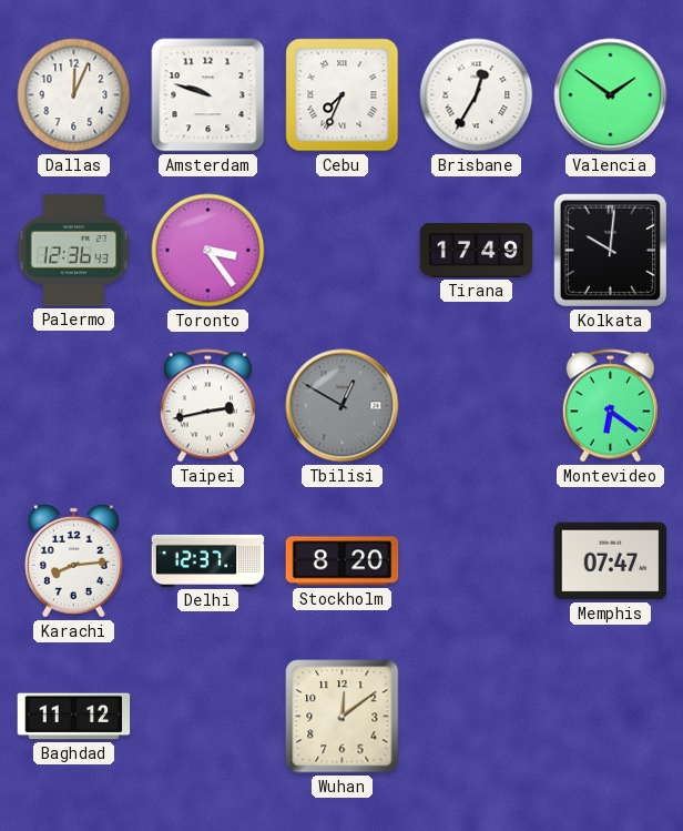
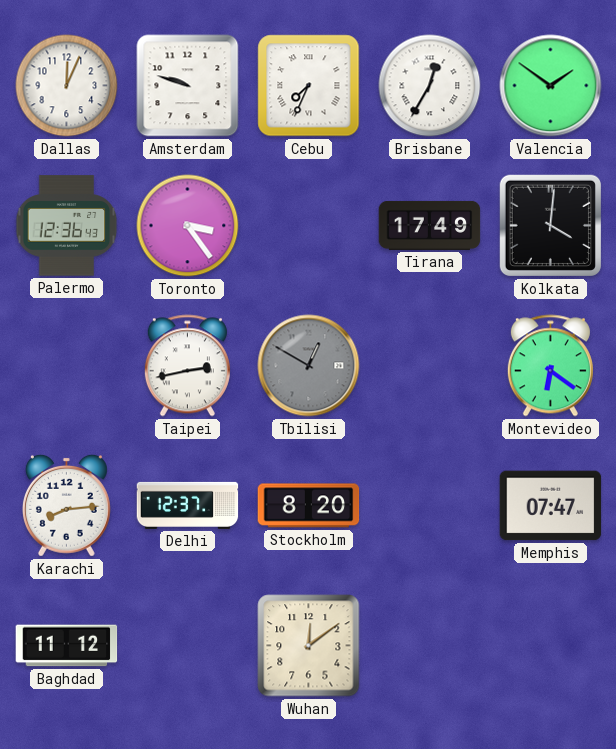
Kolkata: 10:01 -> 4:01 (550, 225)
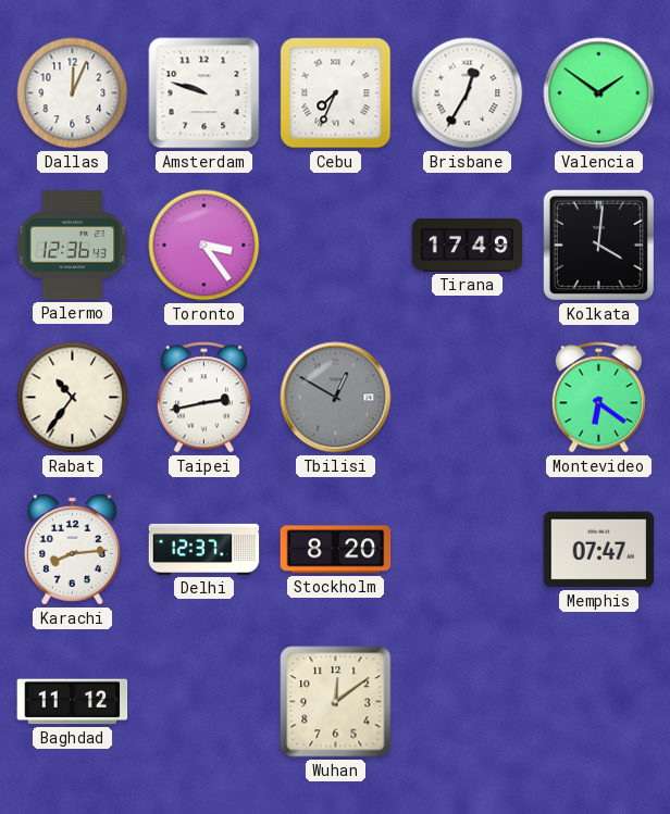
Rabat: none -> 10:36 (73, 398)
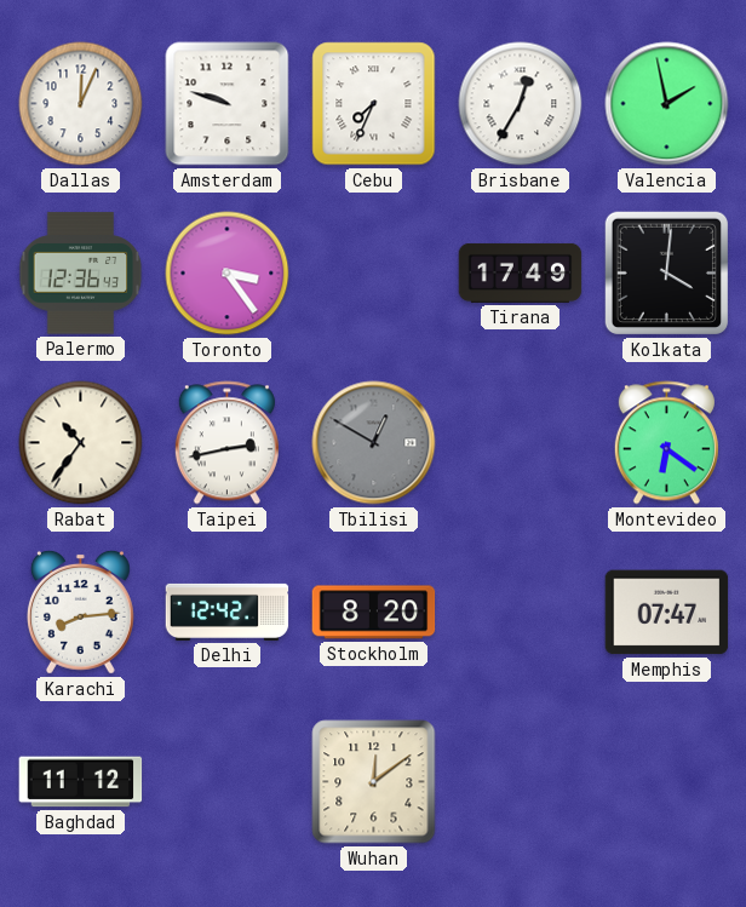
Valencia: 1:51 -> 1:58 (667, 104)
Delhi: 12:37 -> 12:42 (228, 612)
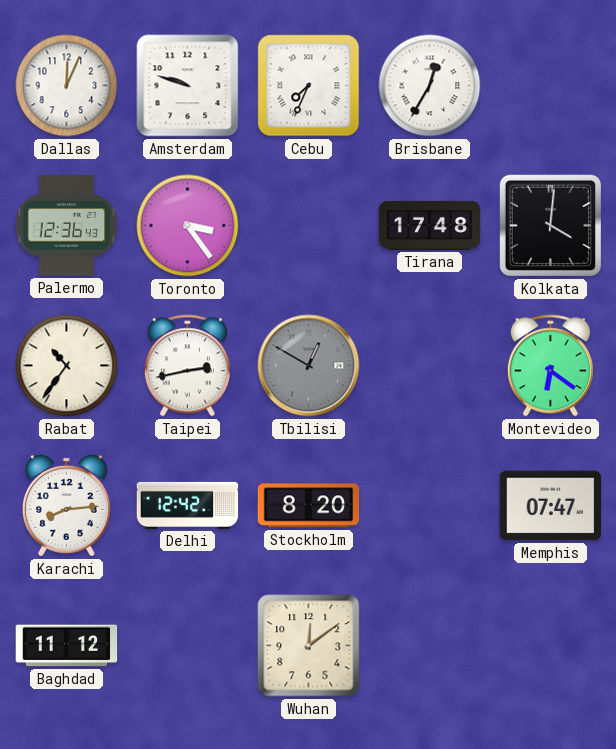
Valencia: 1:58 -> none (667, 104)
Tirana: 17:49 -> 17:48 (430, 225)
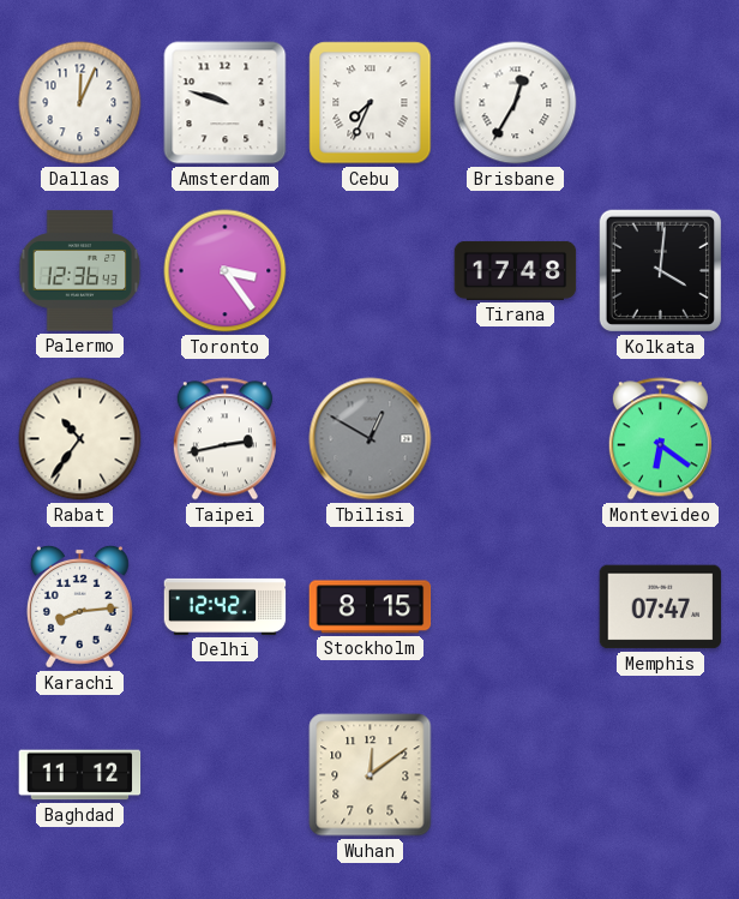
Stockholm: 8:20 -> 8:15 (371, 607)
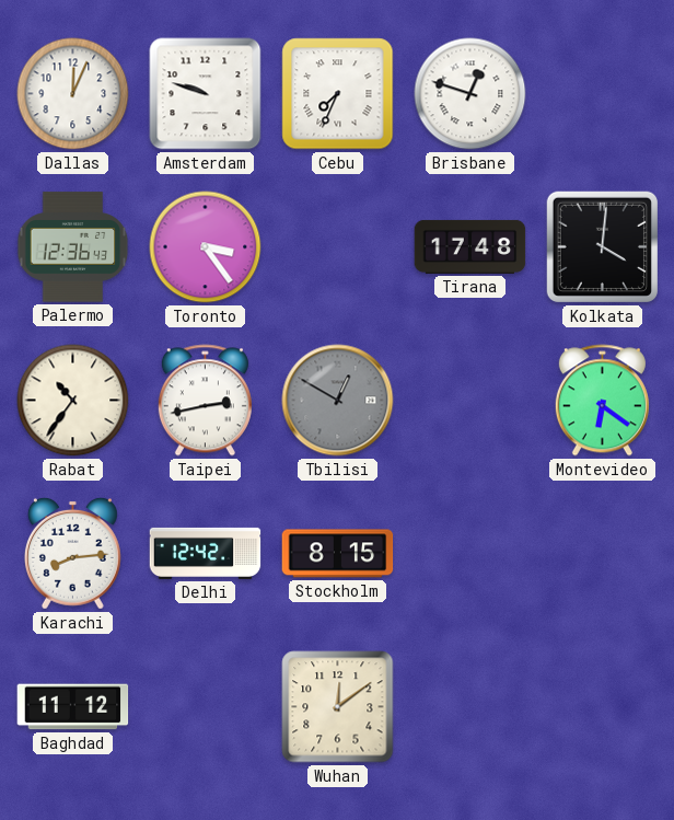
Brisbane: 12:35 -> 12:48 (470, 94)
Memphis: 07:47 -> none (661, 607)
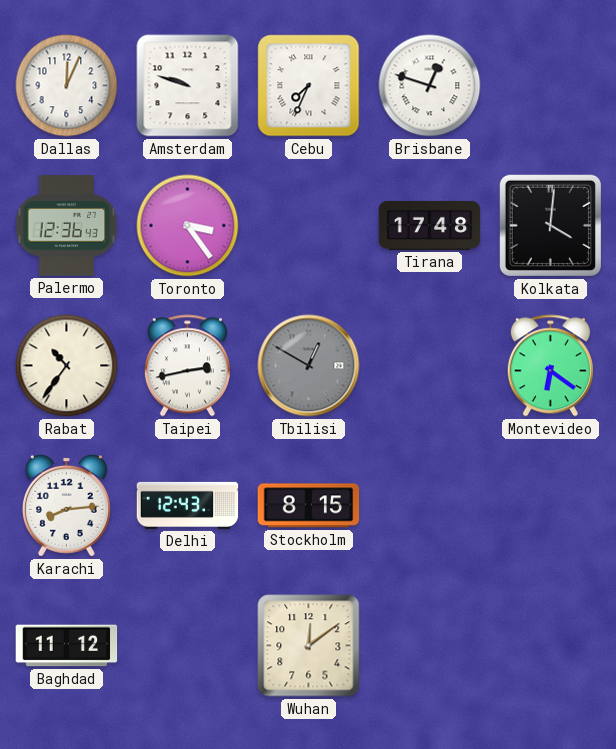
Delhi: 12:42 -> 12:43 (188, 505)
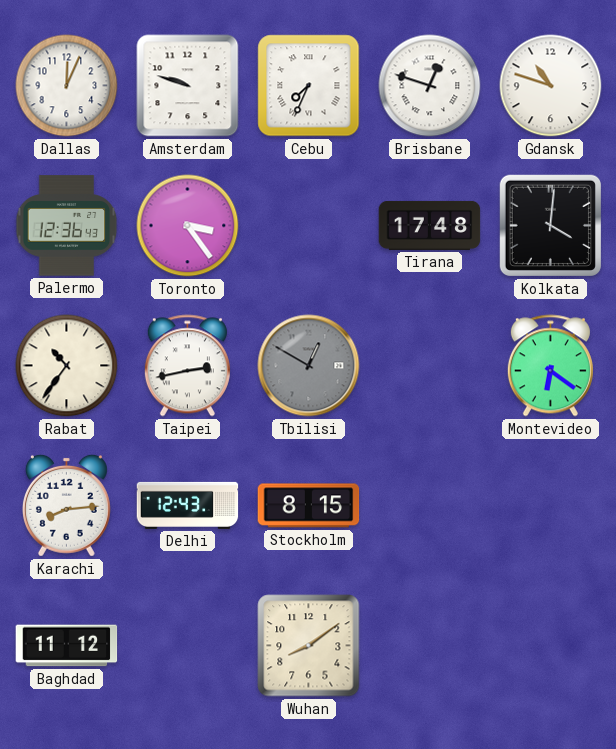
Gdansk: none -> 10:48 (551, 86)
Wuhan: 12:09 -> 8:09 (309, 646)
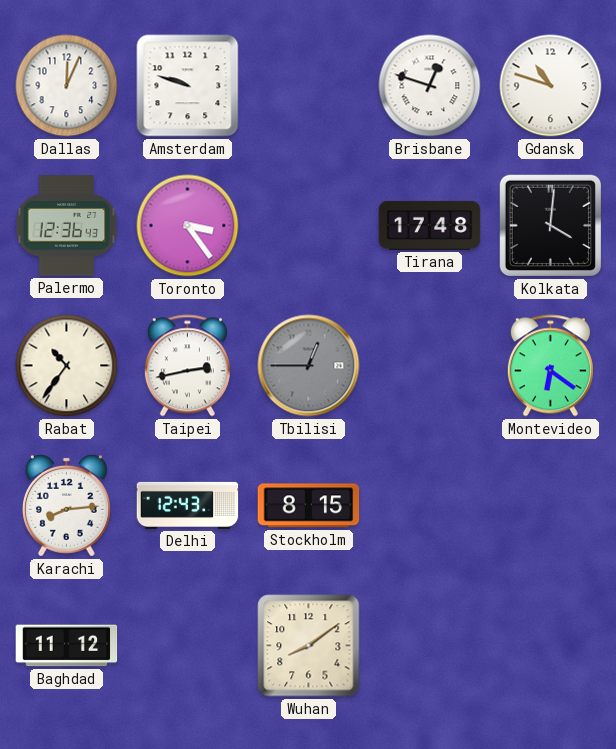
Cebu: 7:34 -> none (309, 86)
Tbilisi: 12:50 -> 12:45 (309, 366)
